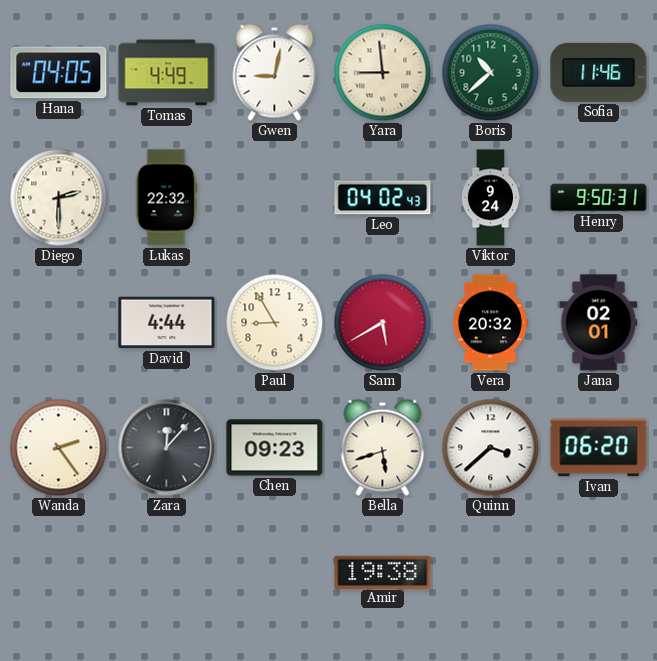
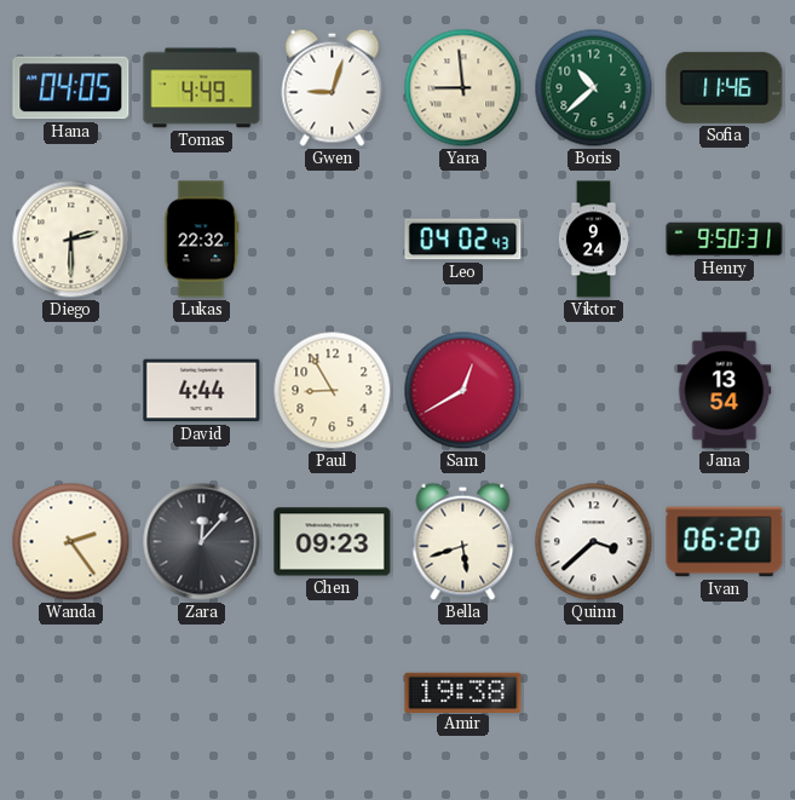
Gwen: 9:02 -> 9:03 (333, 87)
Sam: 5:40 -> 12:40 (463, 391)
Vera: 20:32 -> none (490, 323)
Jana: 02:01 -> 13:54 (725, 391)
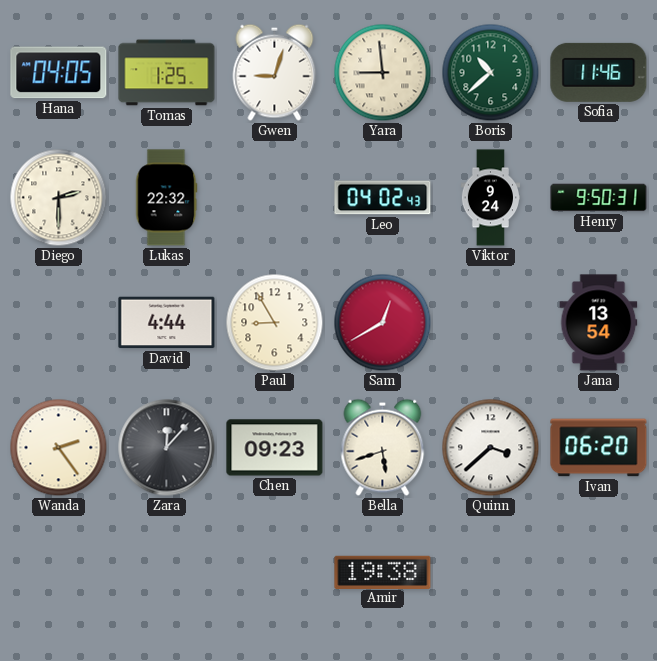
Tomas: 4:49 -> 1:25 (167, 73)
